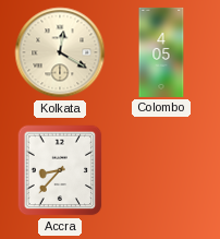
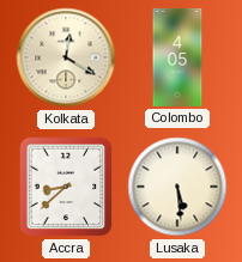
Accra: 8:37 -> 8:38 (66, 187)
Lusaka: none -> 5:29 (177, 187)
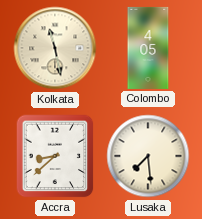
Kolkata: 12:20 -> 11:28 (55, 48)
Lusaka: 5:29 -> 7:29 (148, 156)
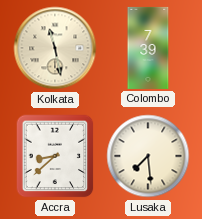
Colombo: 4:05 -> 7:39 (148, 48)
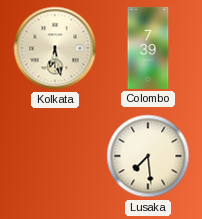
Kolkata: 11:28 -> 6:28 (55, 48)
Accra: 8:38 -> none (55, 156)
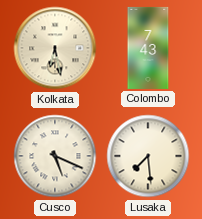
Colombo: 7:39 -> 7:43 (148, 48)
Cusco: none -> 5:19 (55, 156)
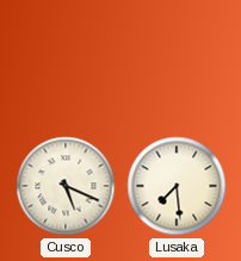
Kolkata: 6:28 -> none (55, 48)
Colombo: 7:43 -> none (148, 48)
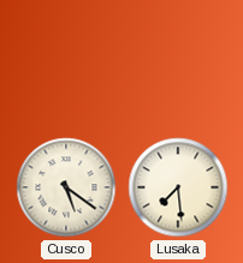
Cusco: 5:19 -> 5:21 (66, 187)
